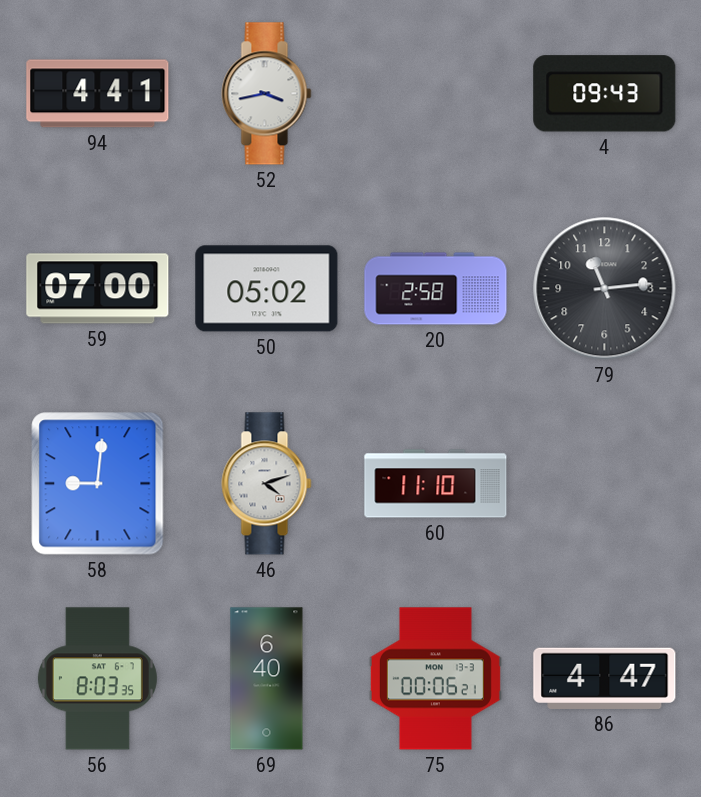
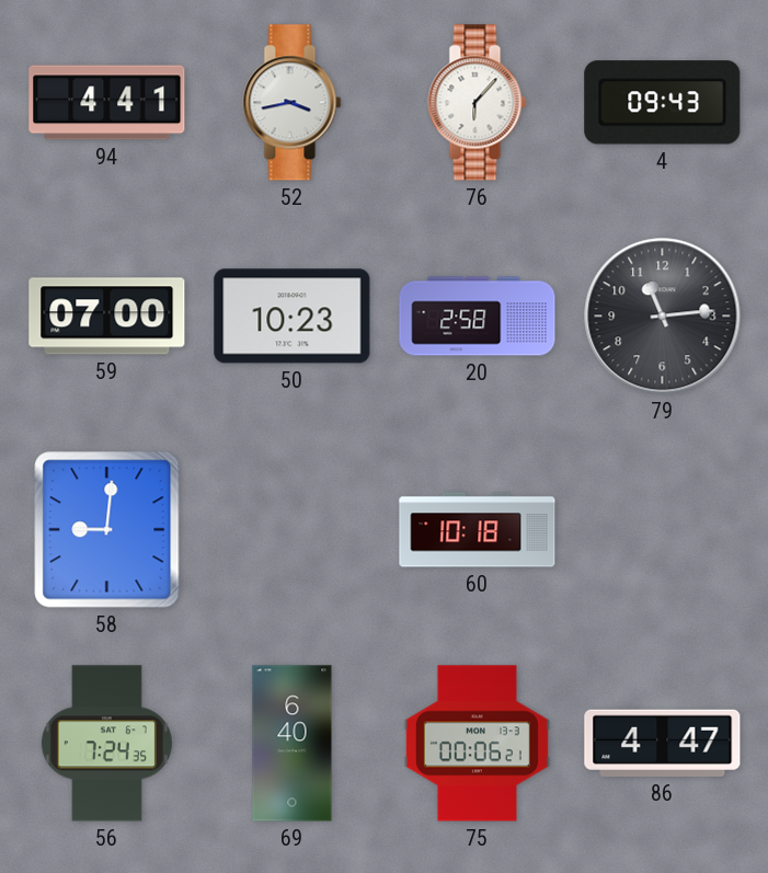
76: none -> 6:07 (478, 103)
50: 05:02 -> 10:23 (293, 317)
46: 4:12 -> none (267, 484)
60: 11:10 -> 10:18 (478, 530)
56: 8:03 -> 7:24 (106, 744)
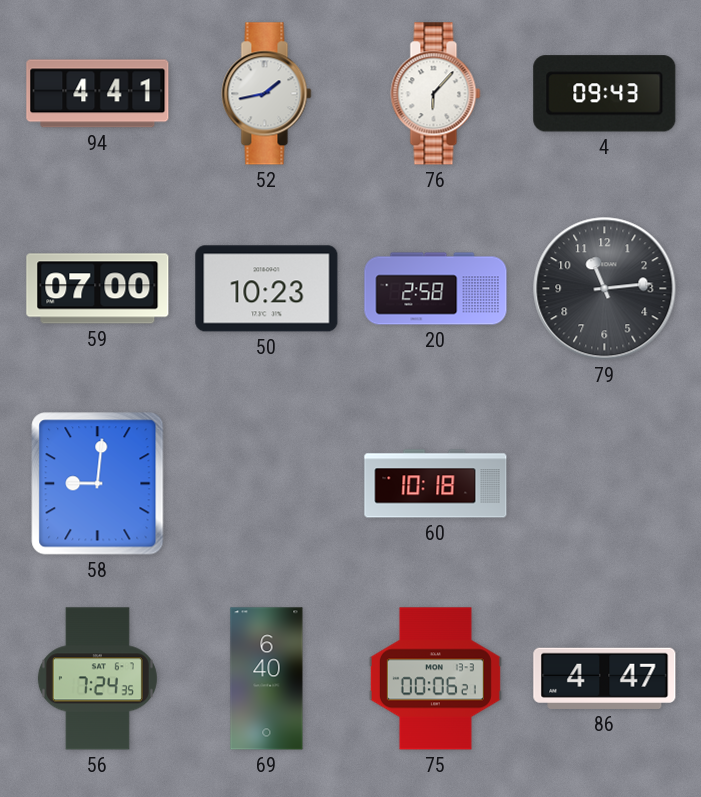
52: 3:43 -> 1:43 (267, 94)
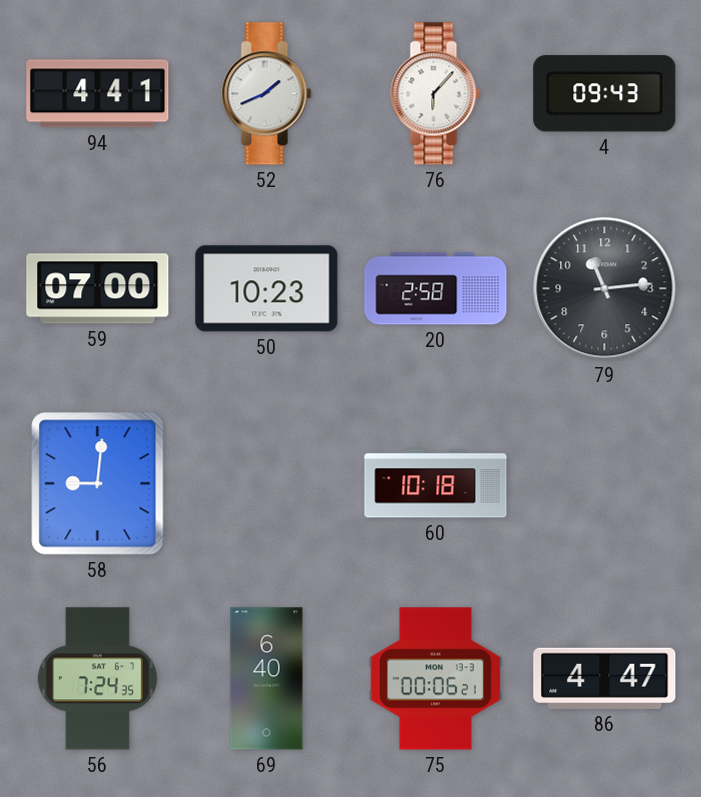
52: 1:43 -> 1:41 (267, 94)
